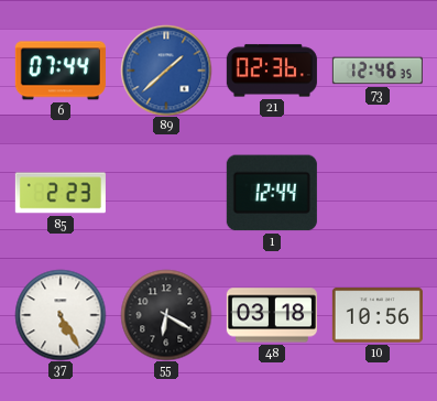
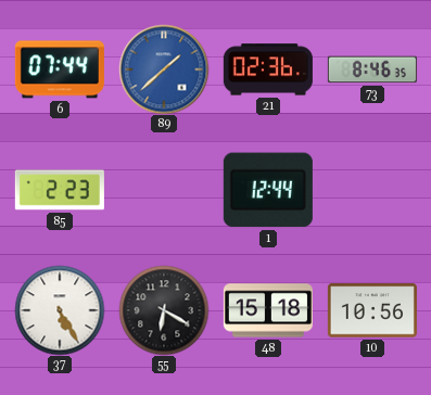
73: 12:46 -> 8:46 (372, 69)
48: 03:18 -> 15:18 (268, 310)
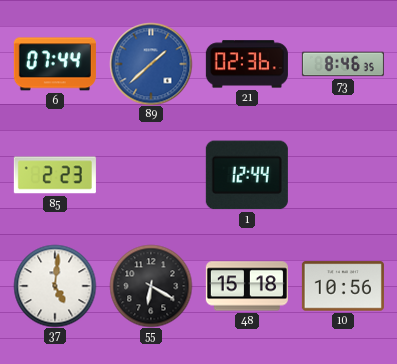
37: 5:25 -> 5:01 (55, 286)
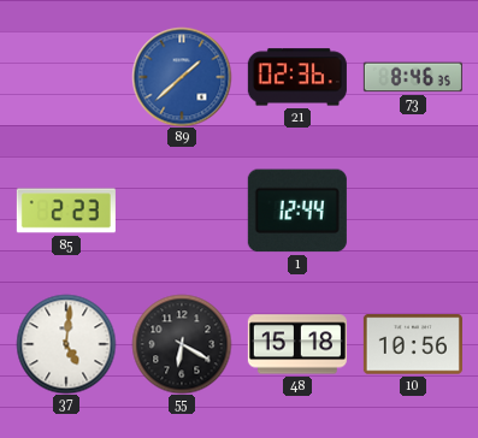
6: 07:44 -> none (55, 64)
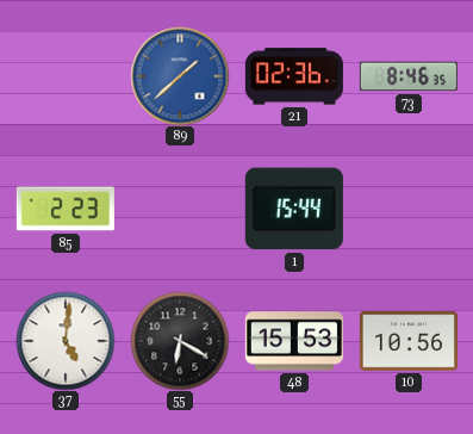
1: 12:44 -> 15:44 (294, 209)
48: 15:18 -> 15:53 (294, 341)
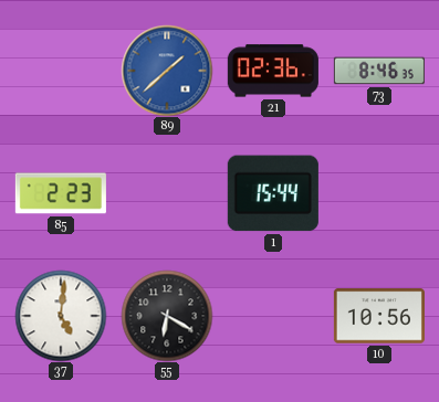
48: 15:53 -> none (294, 341)
